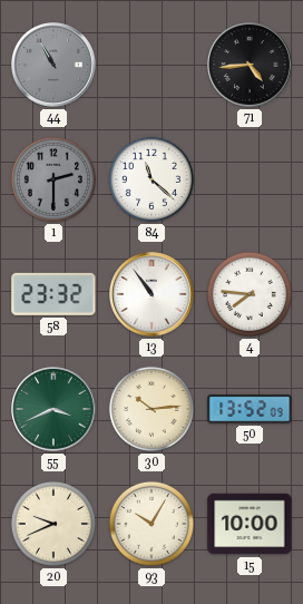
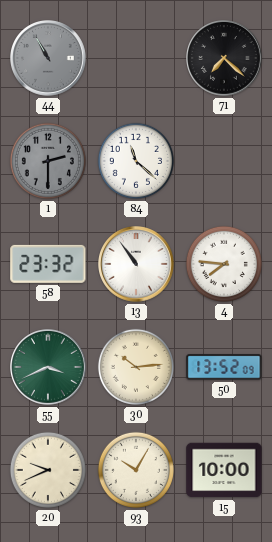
71: 4:44 -> 7:22 (225, 59)
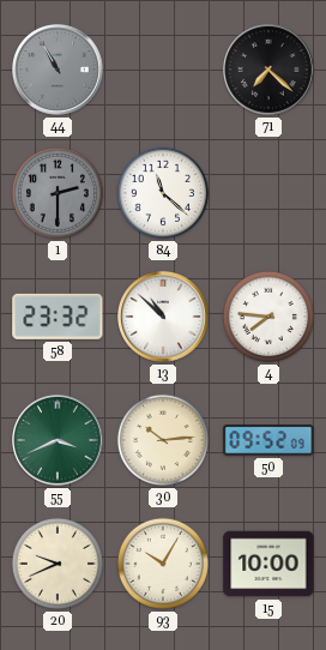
13: 10:54 -> 10:52 (164, 318)
50: 13:52 -> 09:52 (268, 440)
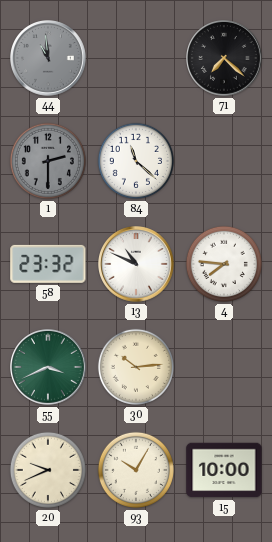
44: 10:55 -> 10:59 (49, 59)
13: 10:52 -> 10:49 (137, 265)
50: 09:52 -> none (268, 440)
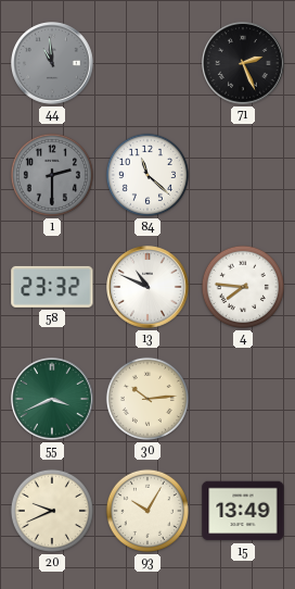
71: 7:22 -> 2:26 (244, 64)
15: 10:00 -> 13:49 (243, 511)
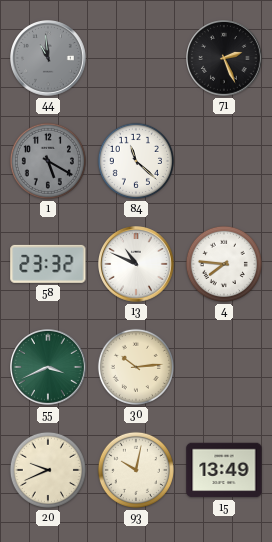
1: 2:30 -> 5:20 (48, 161)
93: 10:05 -> 10:02 (136, 470)
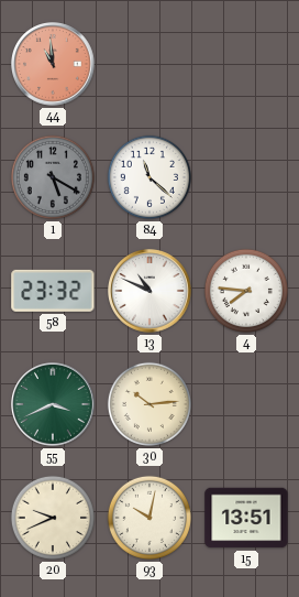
44 dial: grey -> salmon (54, 65)
71: 2:26 -> none (225, 59)
15: 13:49 -> 13:51 (246, 518)
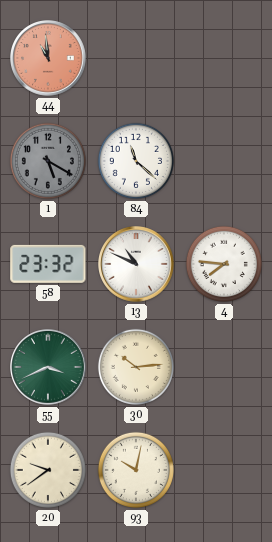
20: 9:41 -> 9:39 (48, 470)
15: 13:51 -> none (246, 518)
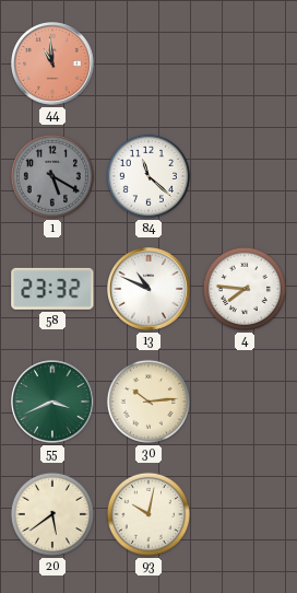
20: 9:39 -> 5:39 (52, 514)
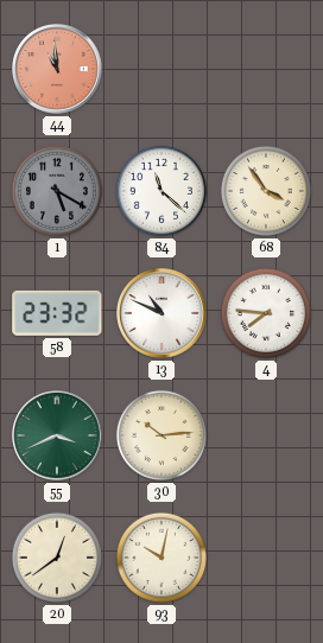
68: none -> 3:54 (266, 191)
20: 5:39 -> 12:39 (57, 558)
